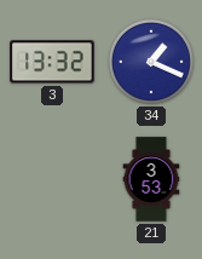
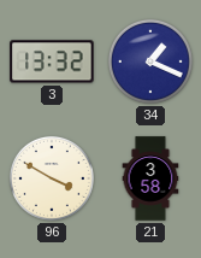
96: none -> 3:50 (52, 178)
21: 3:53 -> 3:58 (150, 178)
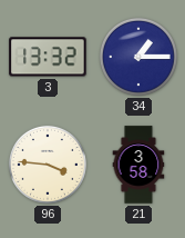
34: 1:19 -> 1:15 (138, 57)
96: 3:50 -> 3:46 (48, 165)
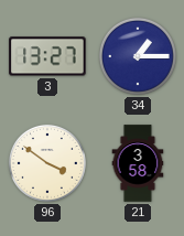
3: 13:32 -> 13:27 (47, 56)
96: 3:46 -> 3:51 (47, 163)
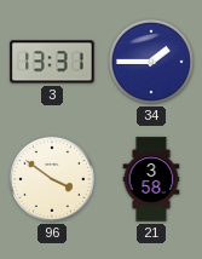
3: 13:27 -> 13:31 (52, 62)
34: 1:15 -> 1:45 (151, 62)
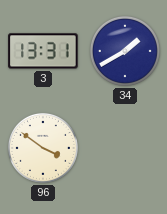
34: 1:45 -> 1:40 (125, 51)
21: 3:58 -> none (151, 179)
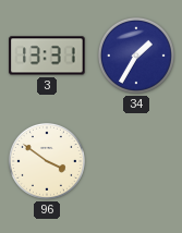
34: 1:40 -> 1:35 (136, 56)
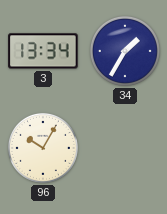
3: 13:31 -> 13:34 (43, 51)
96: 3:51 -> 10:05 (43, 148)
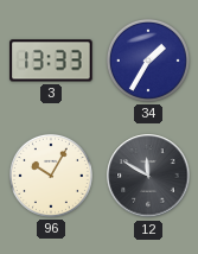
3: 13:34 -> 13:33 (51, 61)
12: none -> 11:50 (148, 176)
